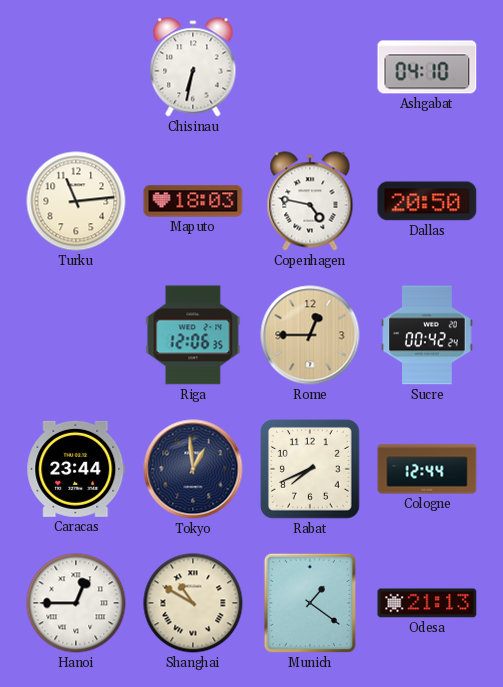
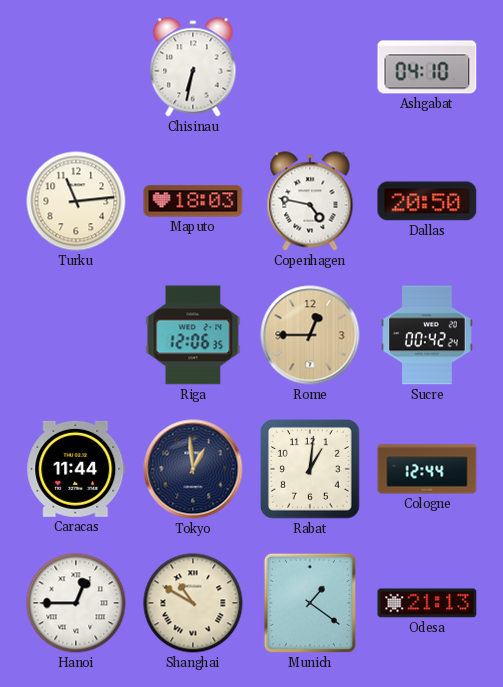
Caracas: 23:44 -> 11:44 (76, 469)
Rabat: 7:41 -> 1:01 (311, 470)
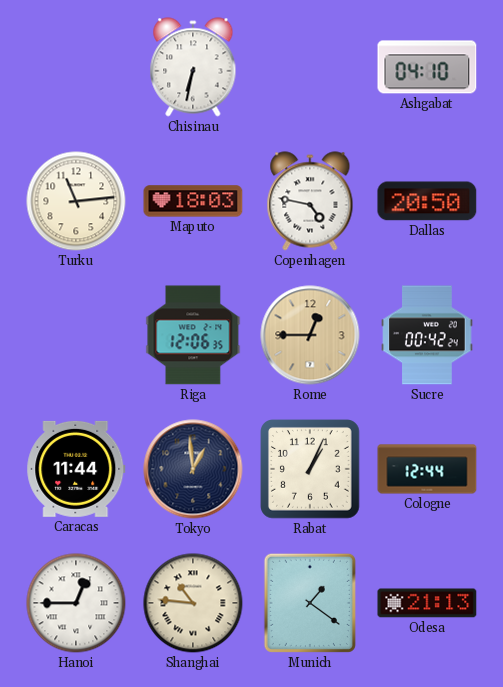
Rabat: 1:01 -> 1:04 (311, 470)
Shanghai: 10:50 -> 10:46 (193, 603)
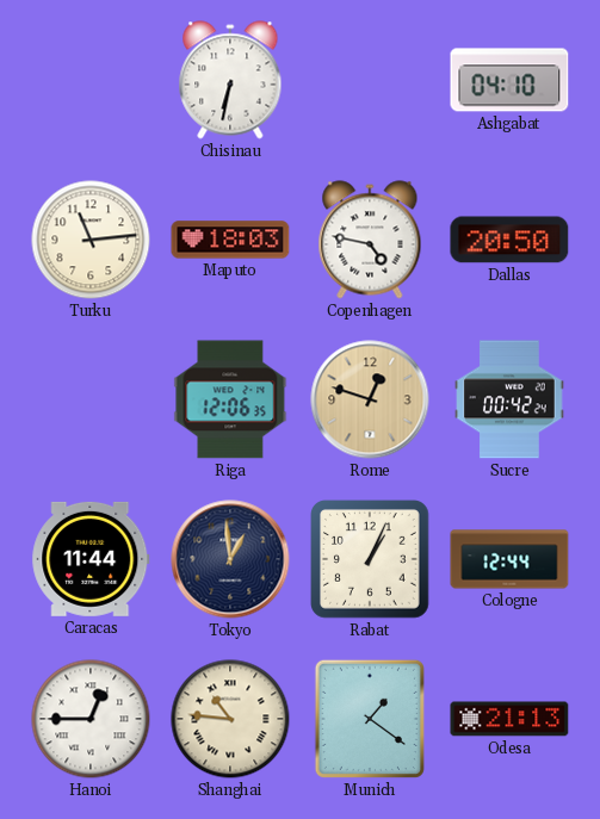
Rome: 12:45 -> 12:48 (370, 399)
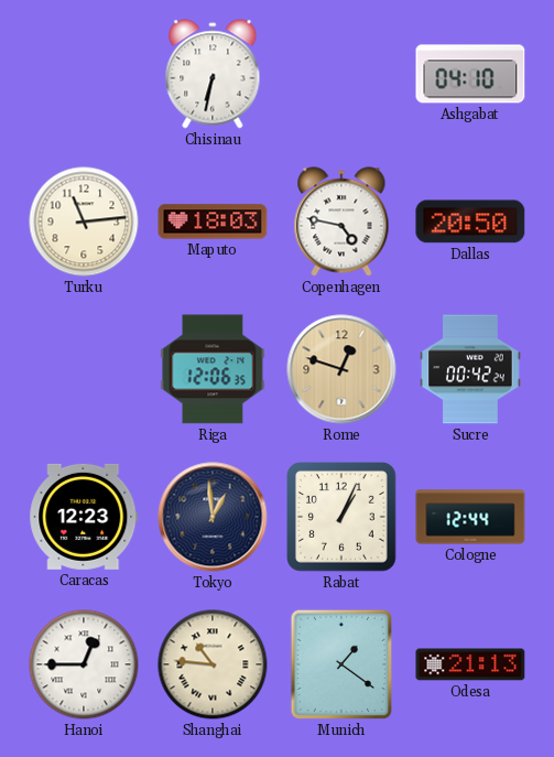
Caracas: 11:44 -> 12:23 (84, 517)
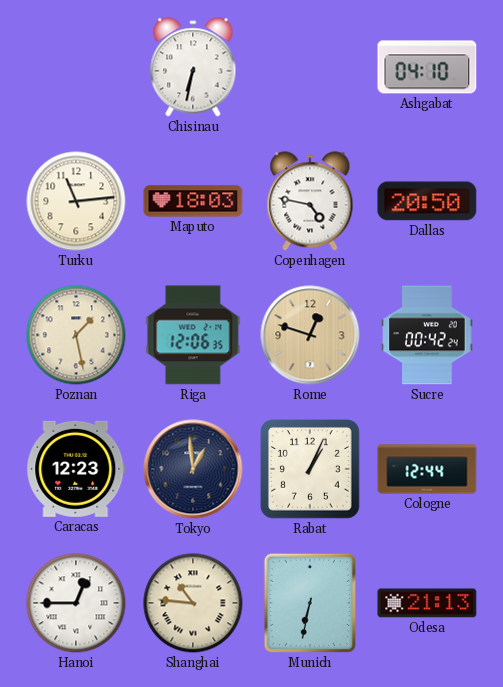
Poznan: none -> 1:28 (76, 335)
Munich: 1:21 -> 6:32 (310, 603)
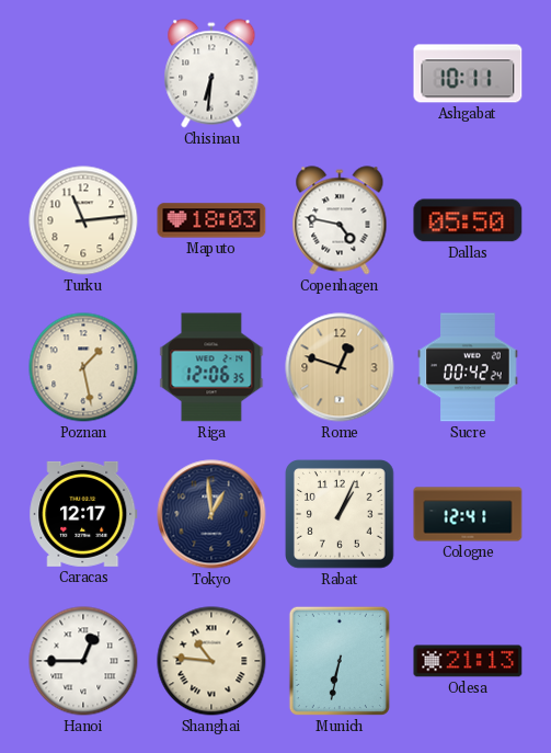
Chisinau: 6:32 -> 6:31 (211, 73)
Ashgabat: 04:10 -> 10:11 (468, 73)
Dallas: 20:50 -> 05:50 (468, 220)
Caracas: 12:23 -> 12:17 (83, 514)
Cologne: 12:44 -> 12:41 (468, 514)
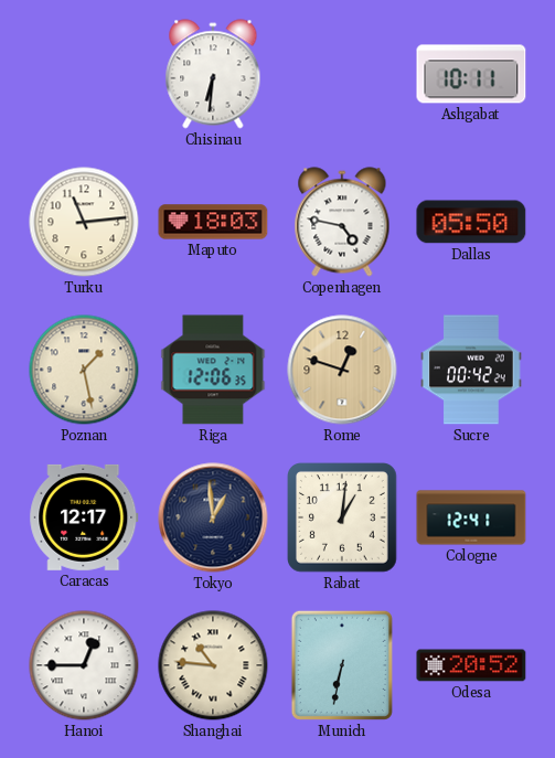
Rabat: 1:04 -> 1:01 (343, 519)
Odesa: 21:13 -> 20:52 (471, 665)
